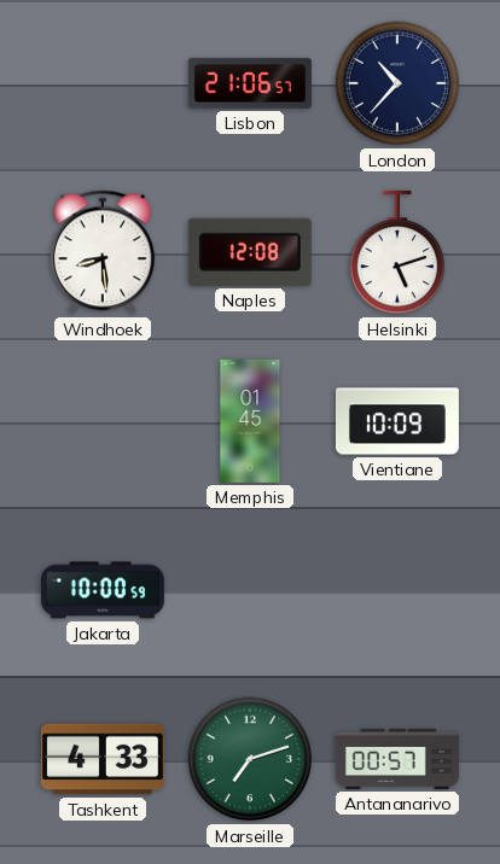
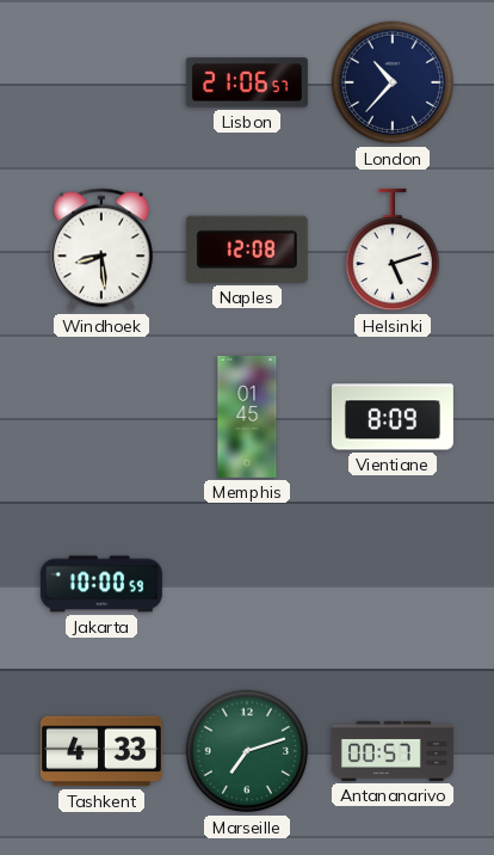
Vientiane: 10:09 -> 8:09 (393, 417)
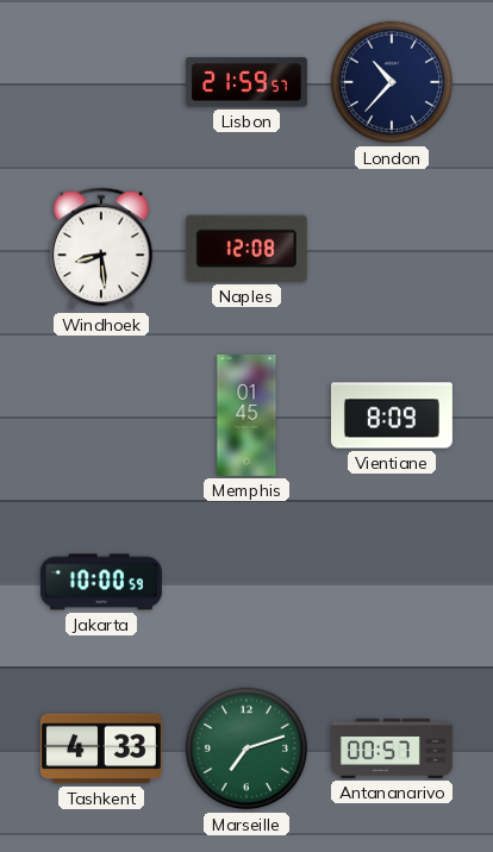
Lisbon: 21:06 -> 21:59 (246, 82)
Helsinki: 5:12 -> none (391, 250)
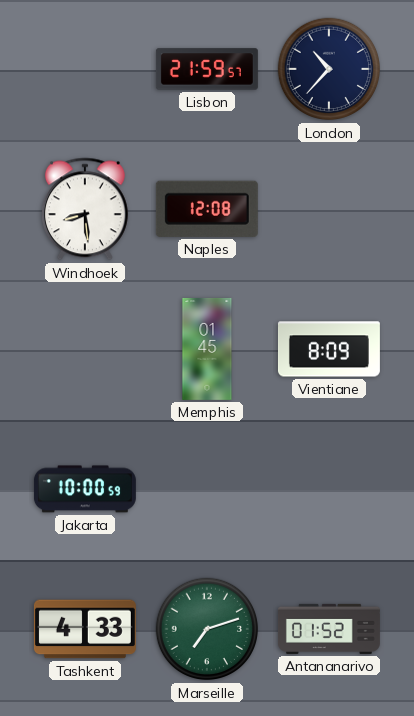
Antananarivo: 00:57 -> 01:52 (329, 629)
